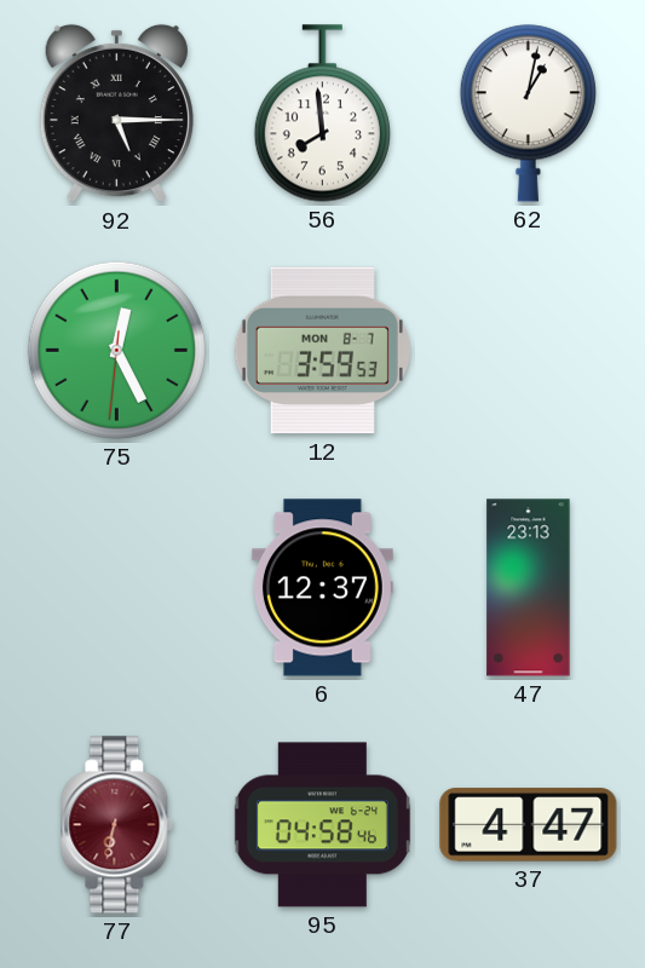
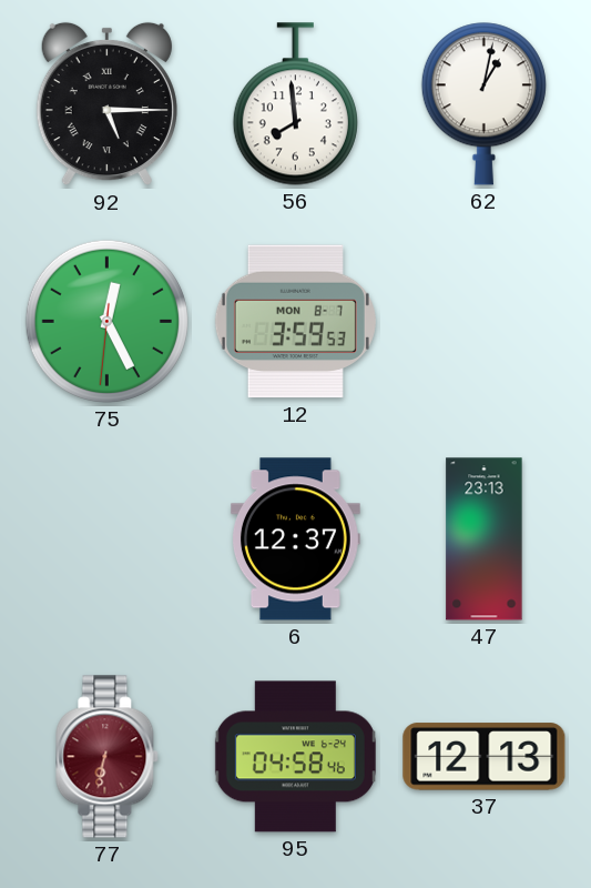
37: 4:47 -> 12:13 (485, 757)
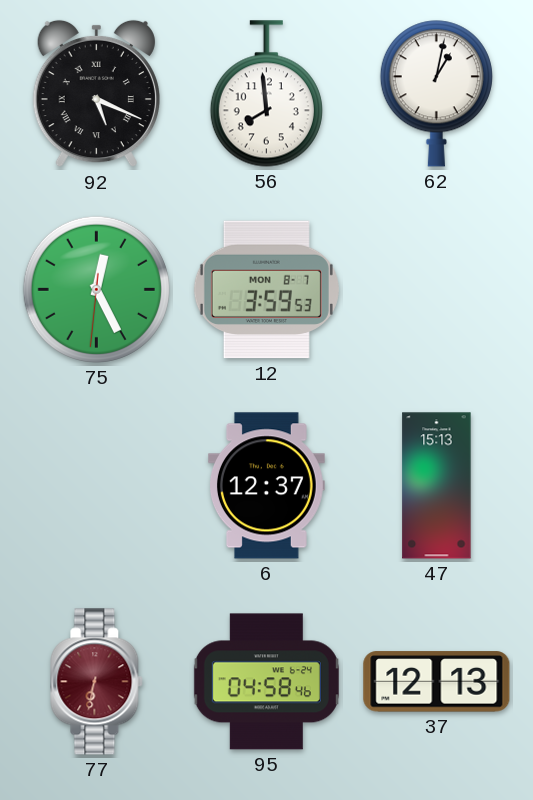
92: 5:15 -> 5:19 (96, 94)
47: 23:13 -> 15:13 (437, 486)
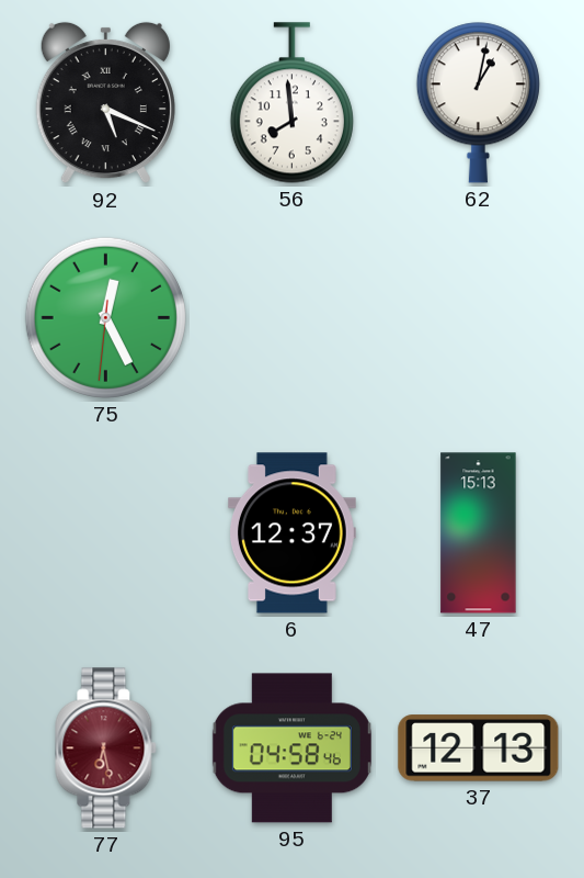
12: 3:59 -> none (266, 290)
77: 6:32 -> 6:28 (106, 748)
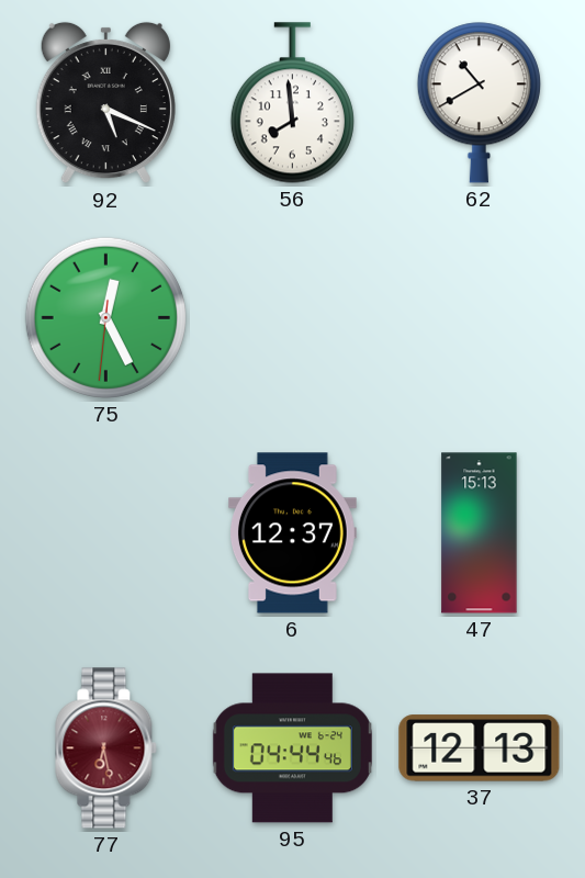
62: 1:02 -> 10:40 (479, 103)
95: 04:58 -> 04:44 (292, 748)
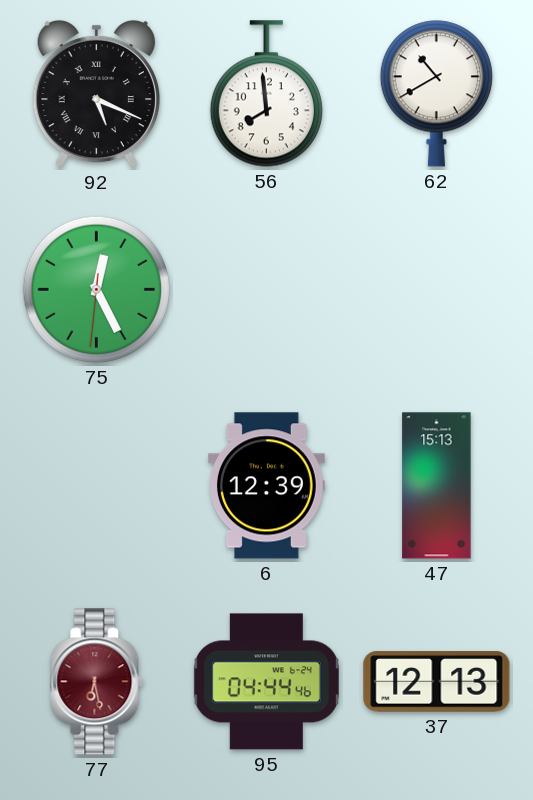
6: 12:37 -> 12:39 (266, 486)
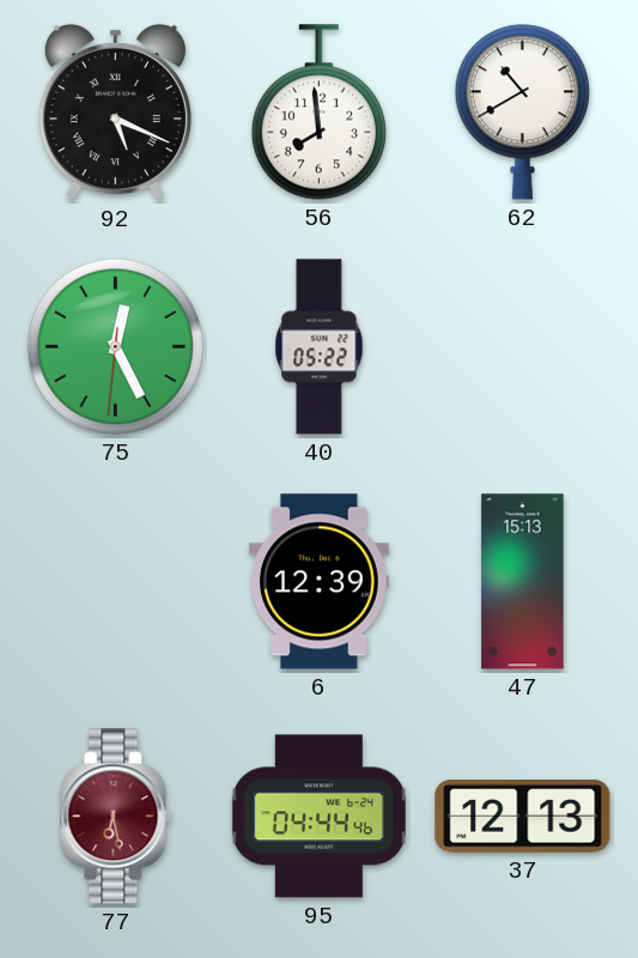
40: none -> 05:22 (320, 347)
